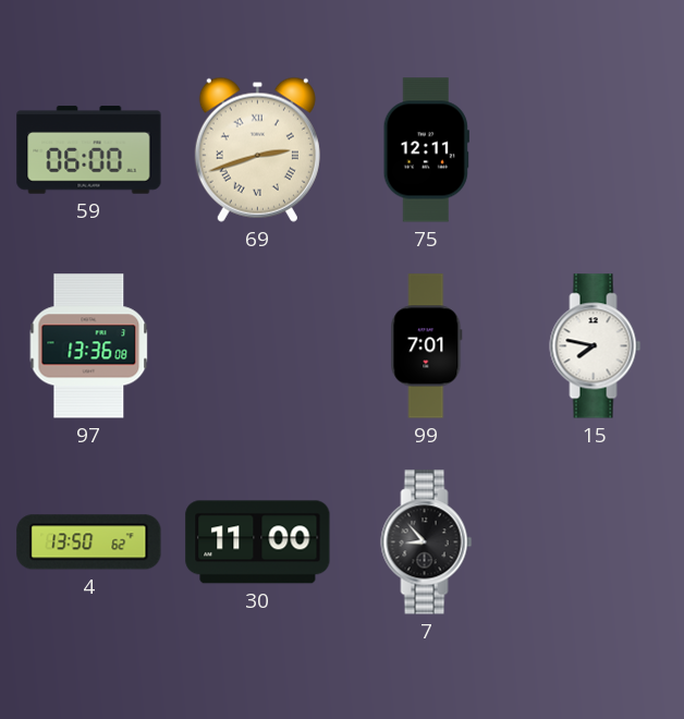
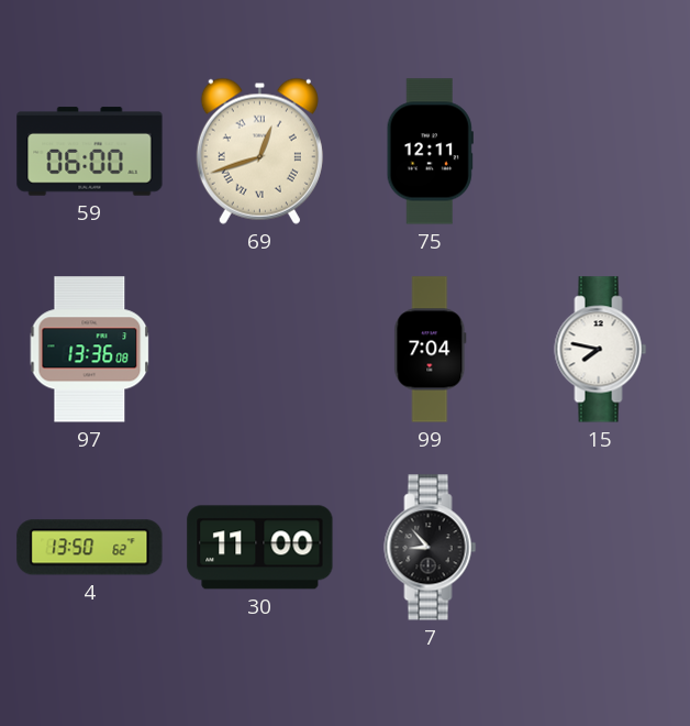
69: 2:42 -> 12:42 (259, 151)
99: 7:01 -> 7:04 (431, 350)
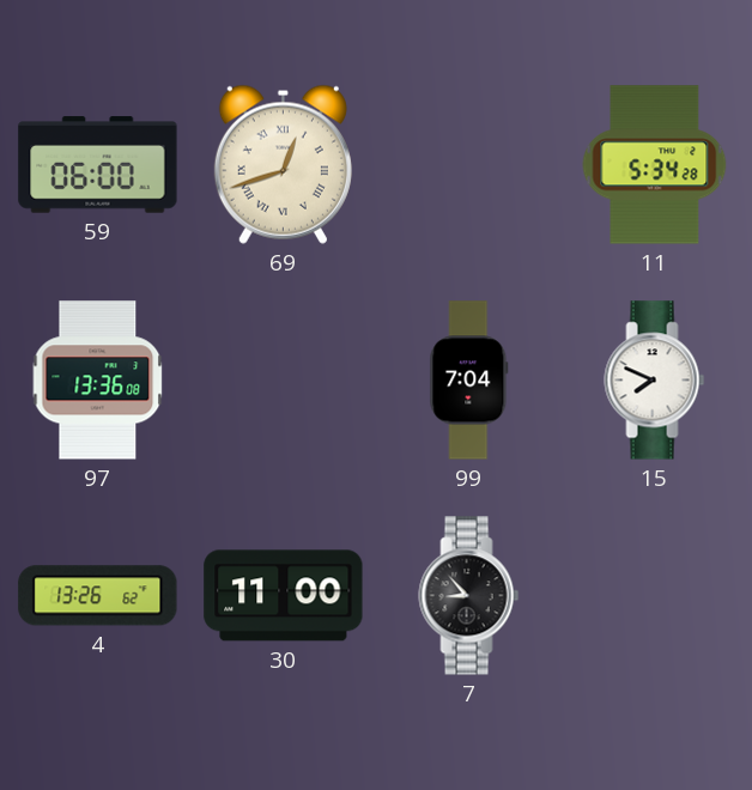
75: 12:11 -> none (430, 152)
11: none -> 5:34 (655, 165)
15: 7:47 -> 7:49 (655, 381)
4: 13:50 -> 13:26 (98, 596)
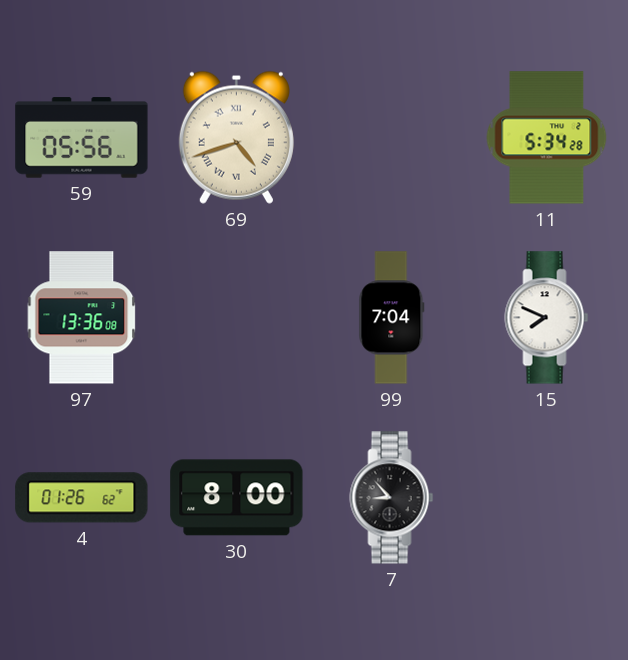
59: 06:00 -> 05:56 (82, 138)
69: 12:42 -> 4:42 (236, 137)
4: 13:26 -> 01:26 (82, 498)
30: 11:00 -> 8:00 (237, 498)
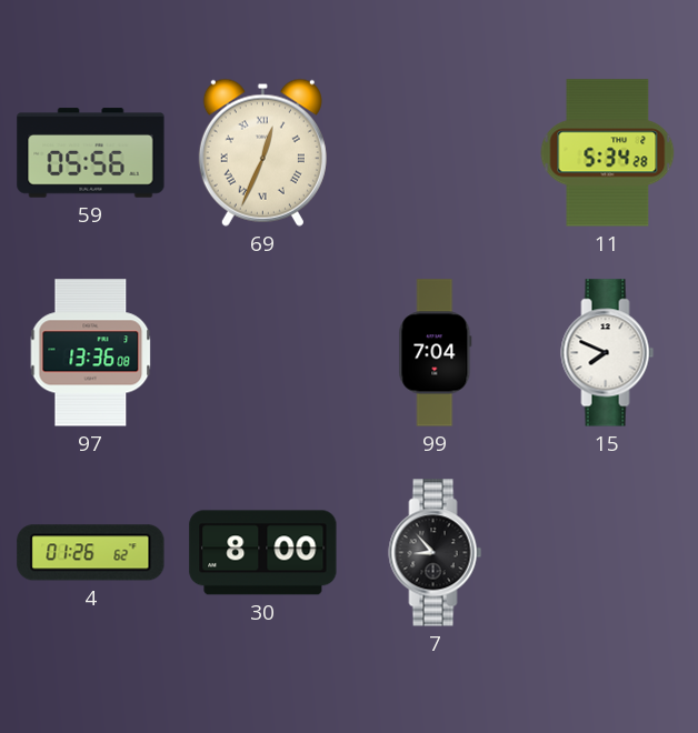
69: 4:42 -> 12:34 (262, 152)
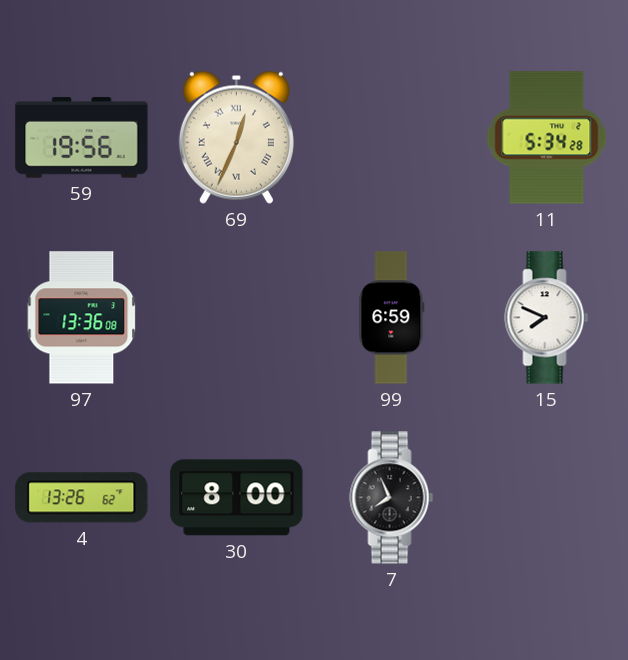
59: 05:56 -> 19:56 (82, 138)
99: 7:04 -> 6:59 (392, 318)
4: 01:26 -> 13:26 (82, 498)
7: 8:53 -> 7:56 (392, 498)
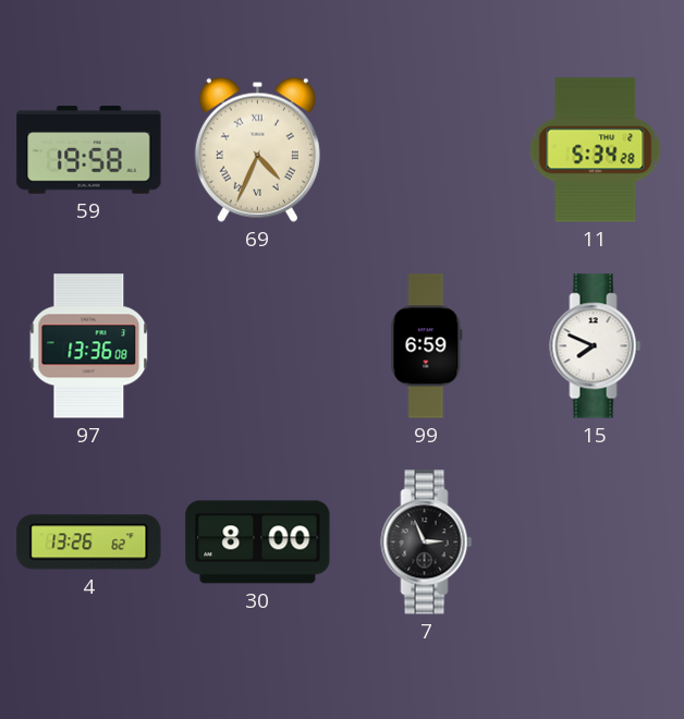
59: 19:56 -> 19:58 (89, 150)
69: 12:34 -> 4:34 (257, 149)
7: 7:56 -> 2:56 (427, 543)
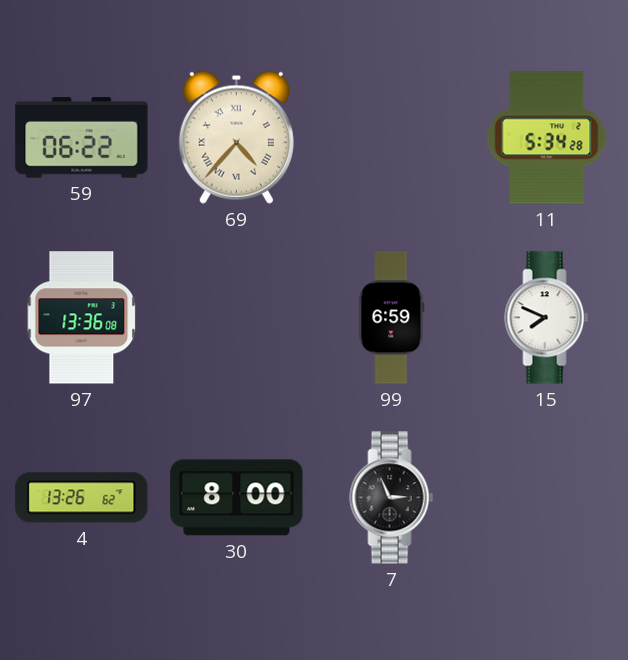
59: 19:58 -> 06:22 (82, 138)
69: 4:34 -> 4:37 (236, 137)
